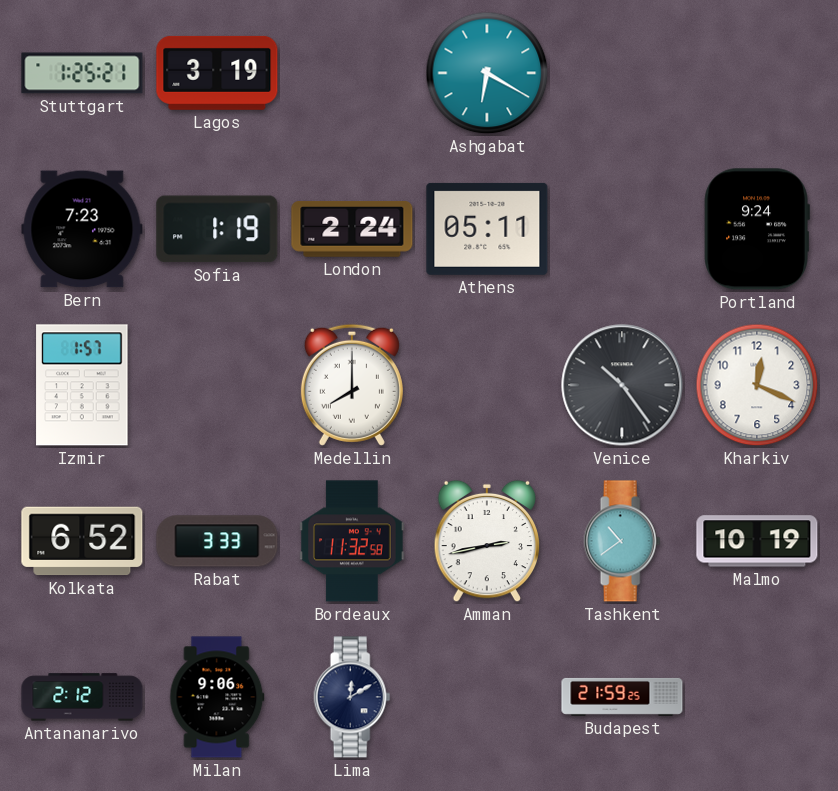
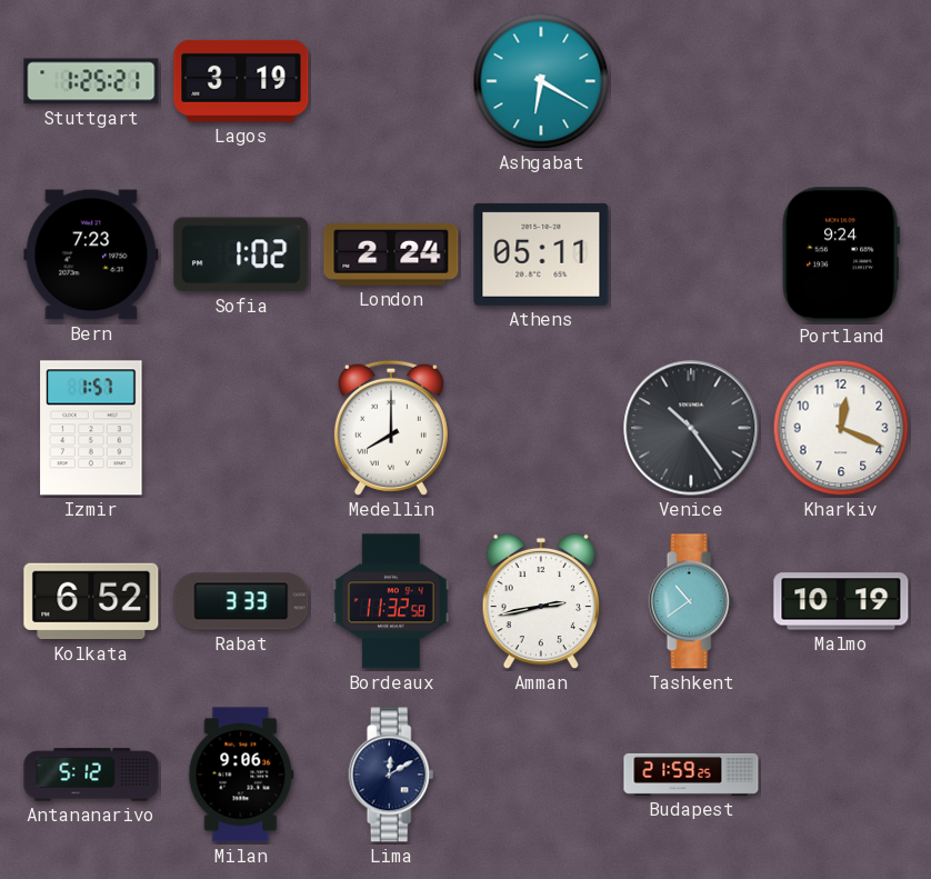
Sofia: 1:19 -> 1:02 (241, 254)
Antananarivo: 2:12 -> 5:12 (91, 775)
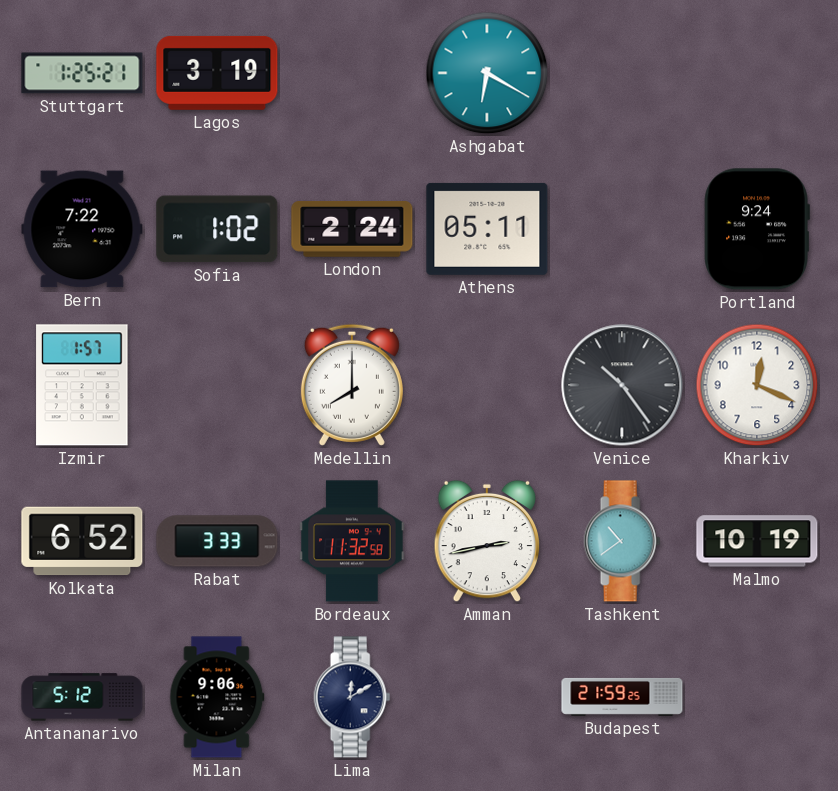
Bern: 7:23 -> 7:22 (82, 229)
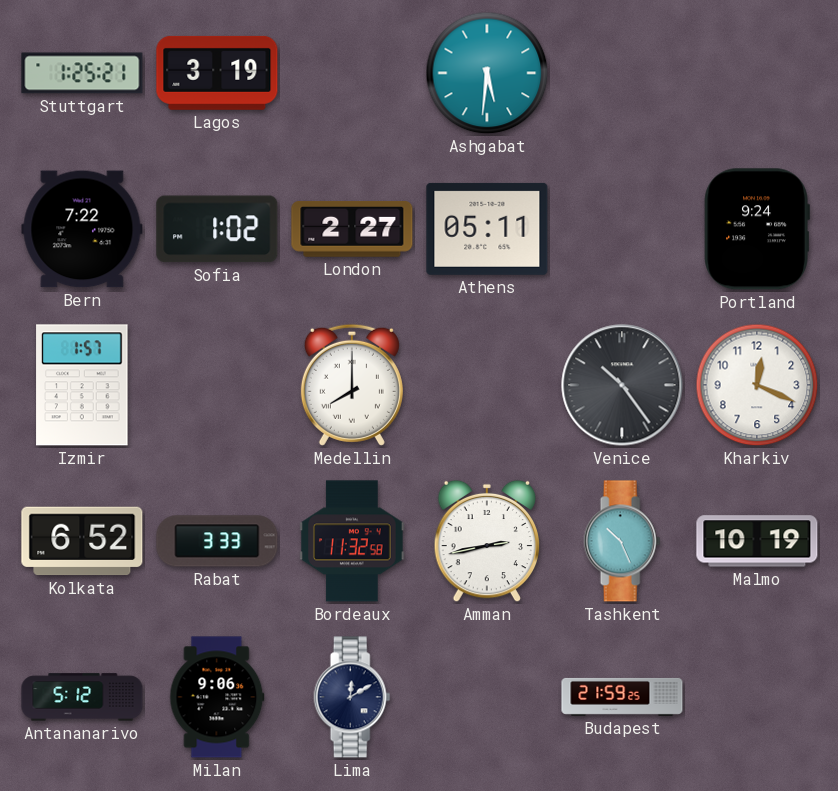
Ashgabat: 6:20 -> 5:31 (487, 73)
London: 2:24 -> 2:27 (352, 230)
Tashkent: 10:39 -> 10:26 (622, 541)
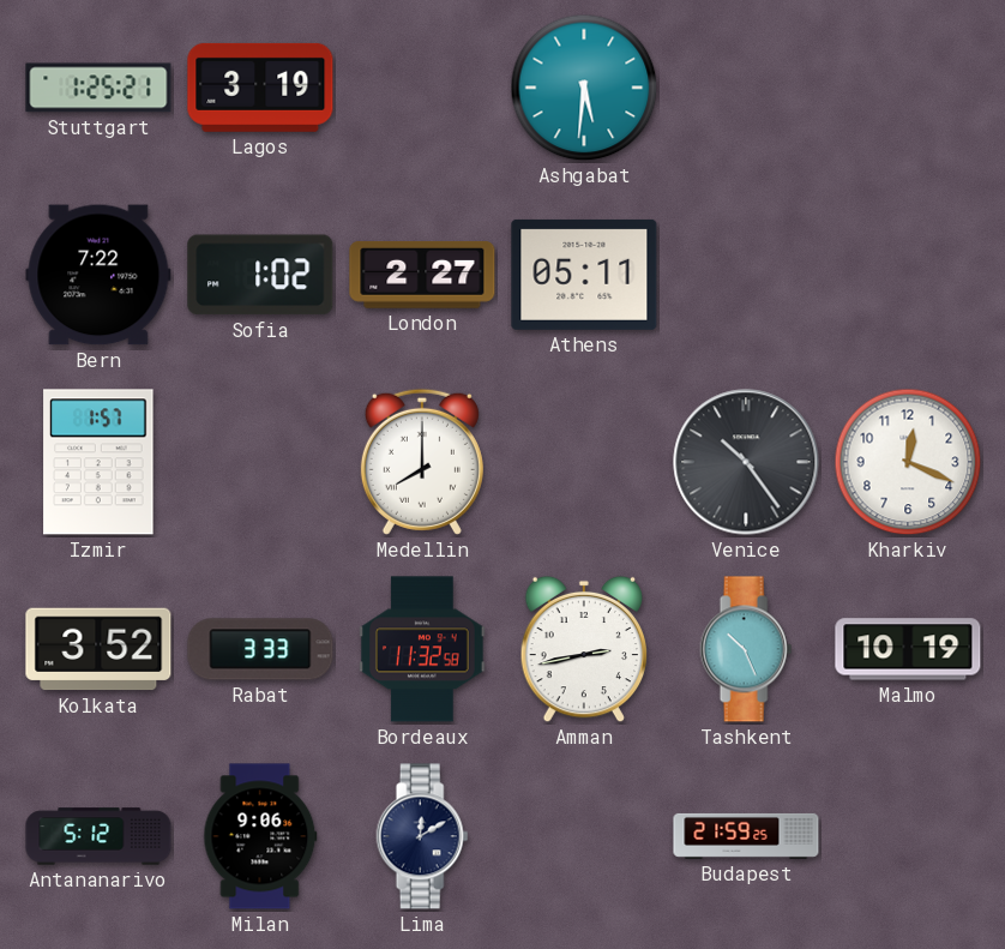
Portland: 9:24 -> none (757, 229)
Kolkata: 6:52 -> 3:52 (98, 649)
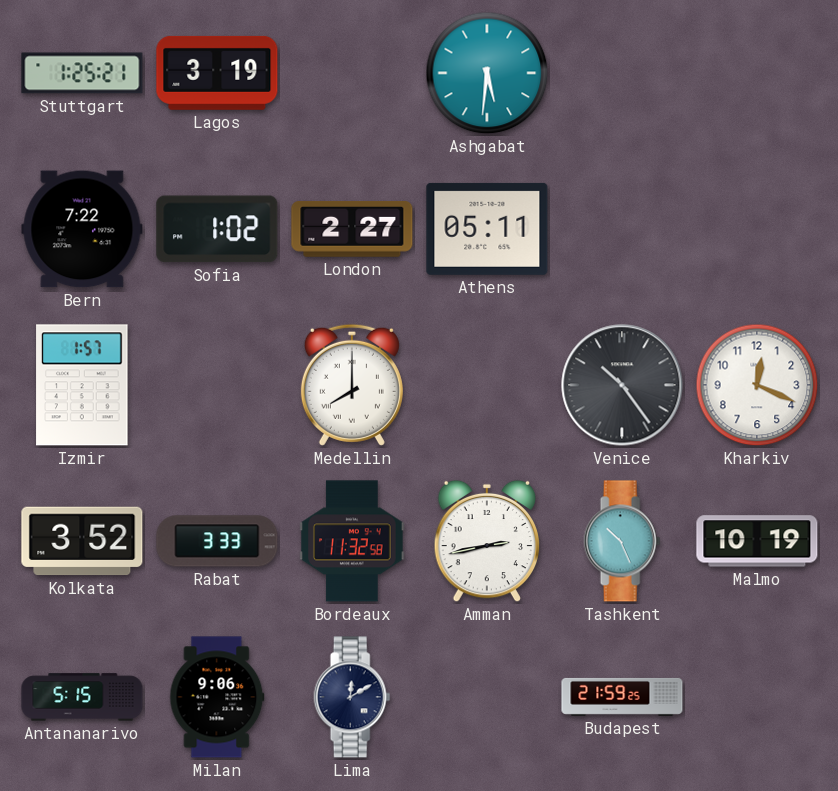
Antananarivo: 5:12 -> 5:15 (82, 697)
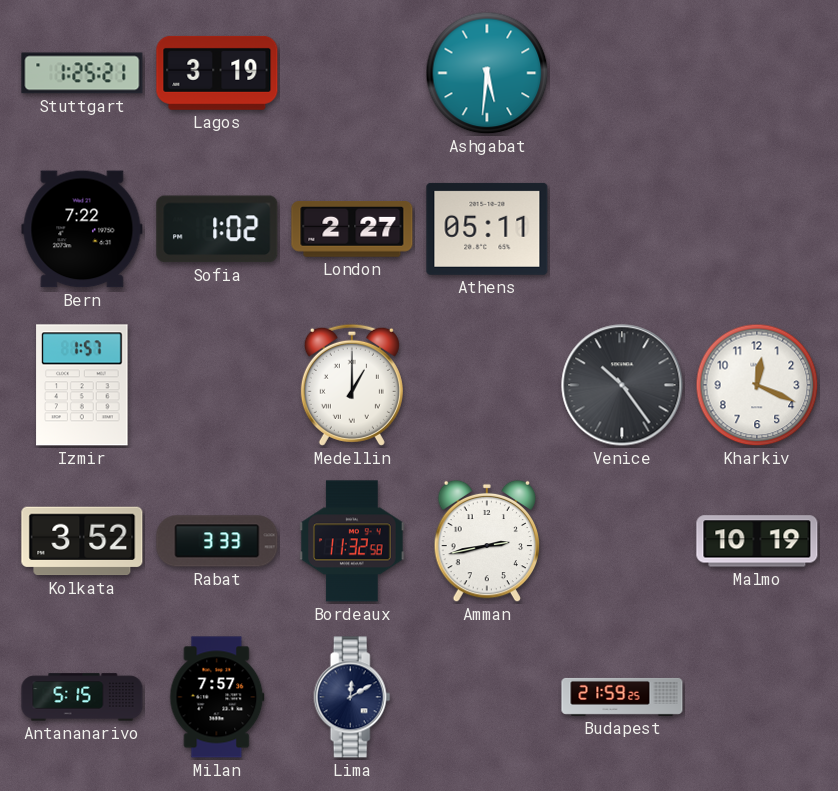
Medellin: 8:00 -> 1:00 (352, 385)
Tashkent: 10:26 -> none (622, 541)
Milan: 9:06 -> 7:57 (217, 697)
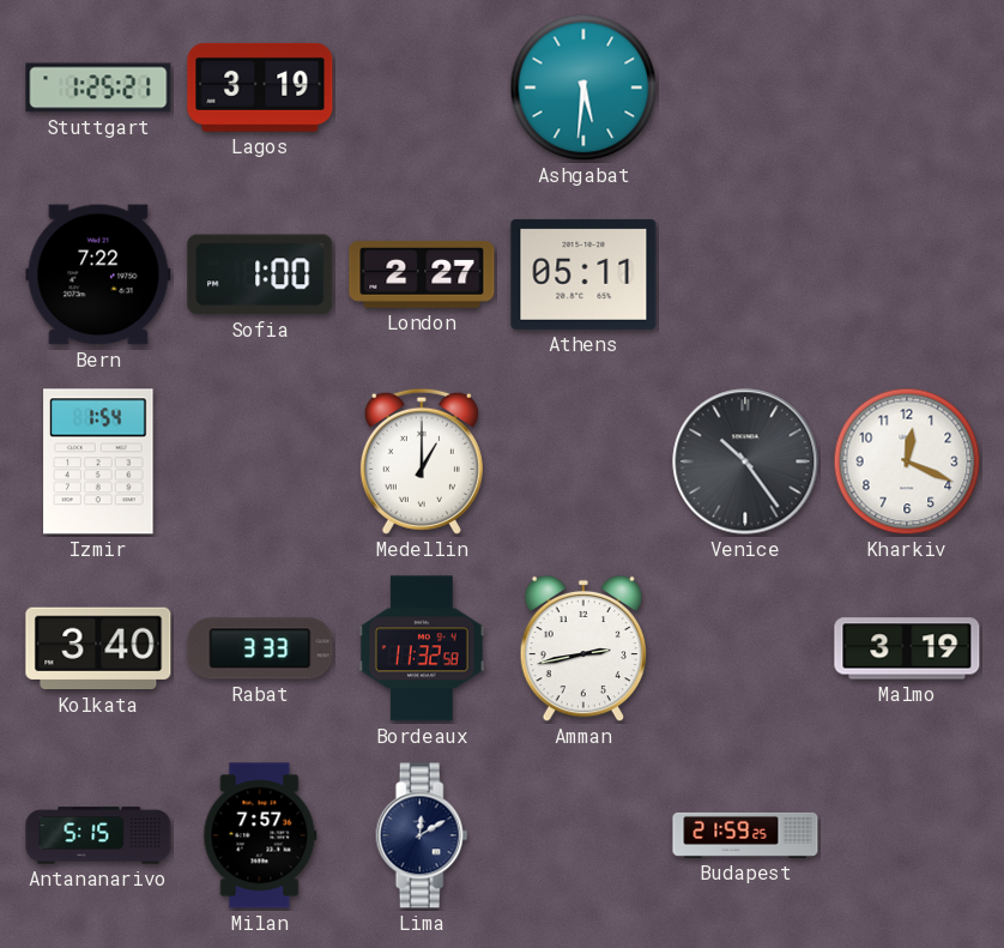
Sofia: 1:02 -> 1:00 (260, 274)
Izmir: 1:57 -> 1:54 (98, 461)
Kolkata: 3:52 -> 3:40 (98, 648)
Malmo: 10:19 -> 3:19 (907, 648)
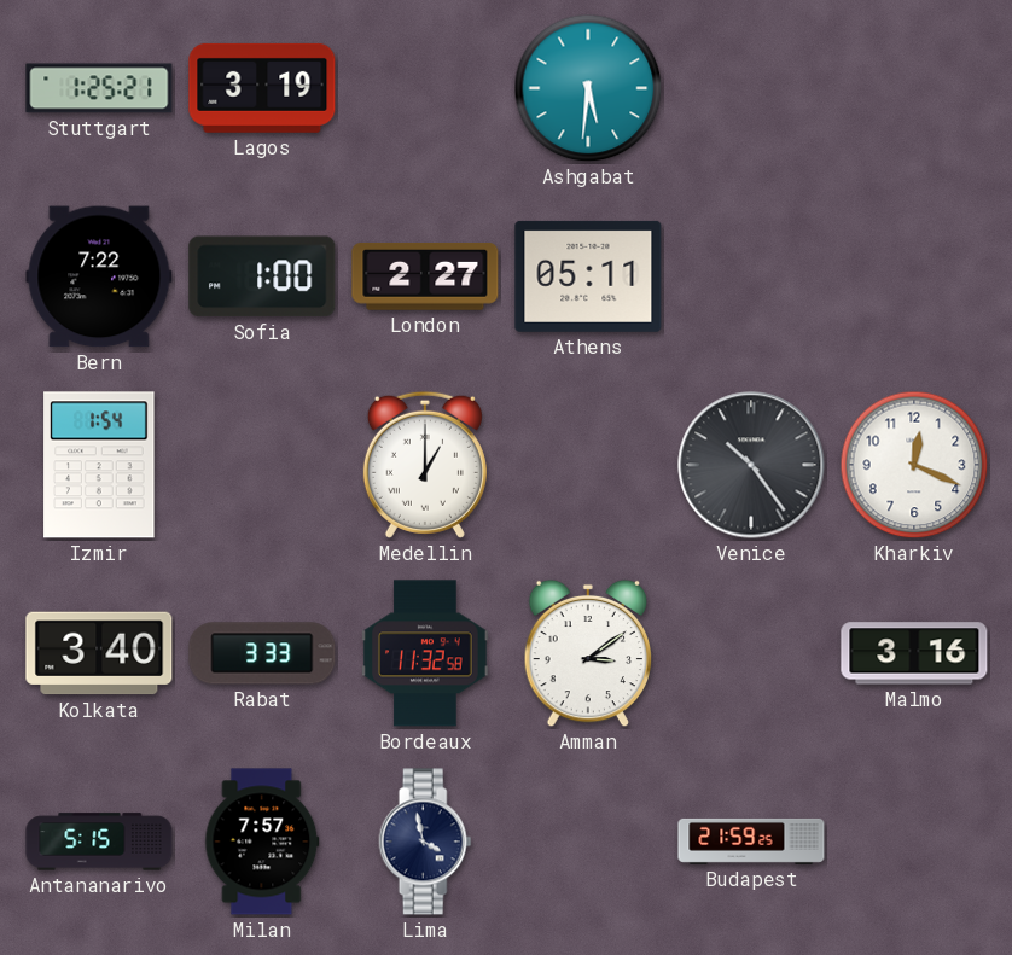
Amman: 2:43 -> 3:09 (587, 653)
Malmo: 3:19 -> 3:16 (914, 653)
Lima: 12:10 -> 3:58 (425, 842)
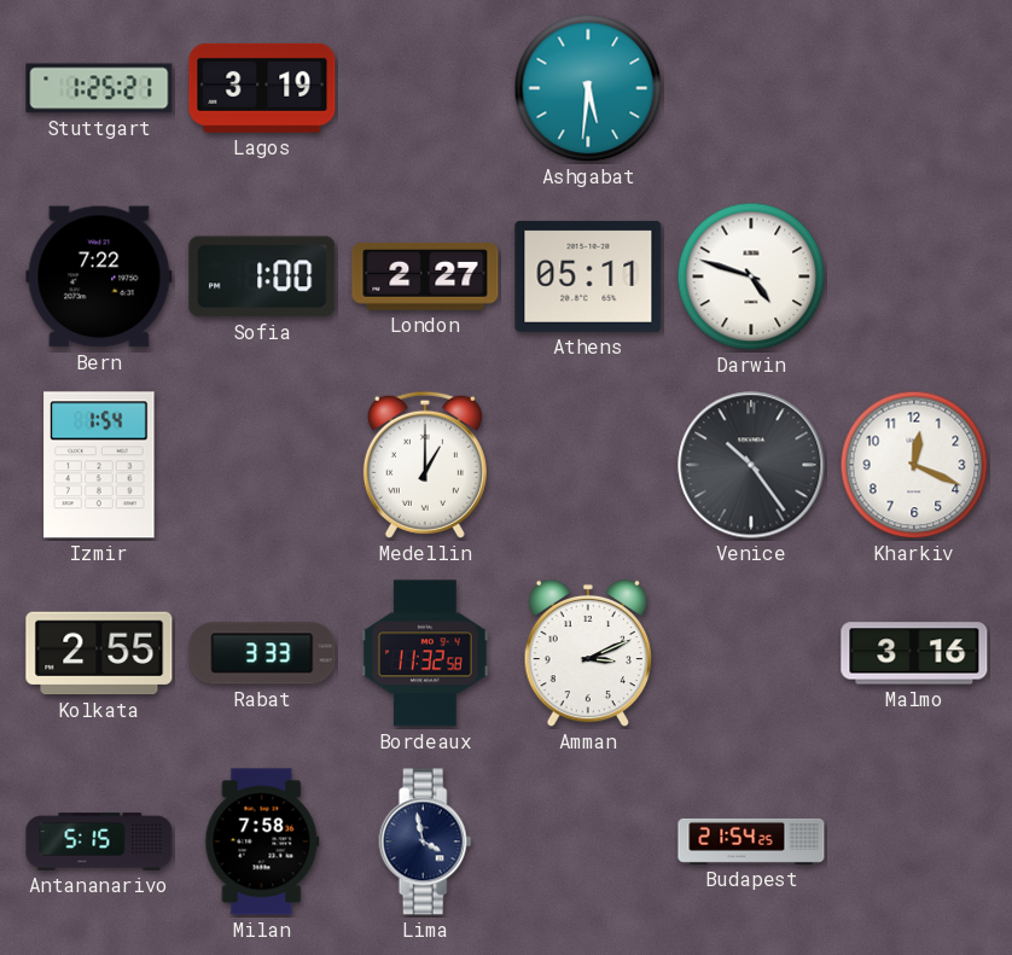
Darwin: none -> 4:48 (751, 276)
Kolkata: 3:40 -> 2:55 (99, 653)
Amman: 3:09 -> 3:11 (587, 653)
Milan: 7:57 -> 7:58 (262, 842)
Budapest: 21:59 -> 21:54 (751, 842)
